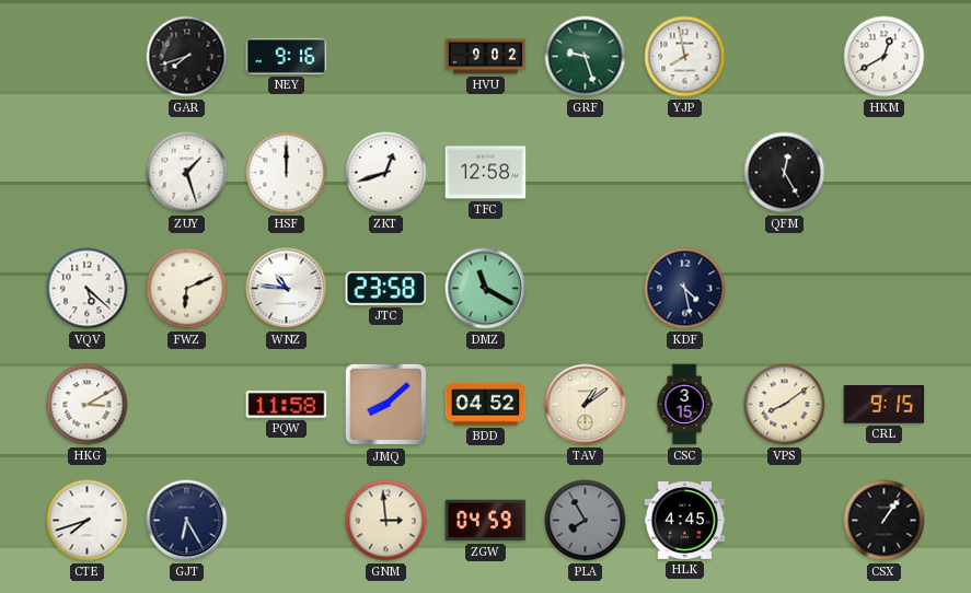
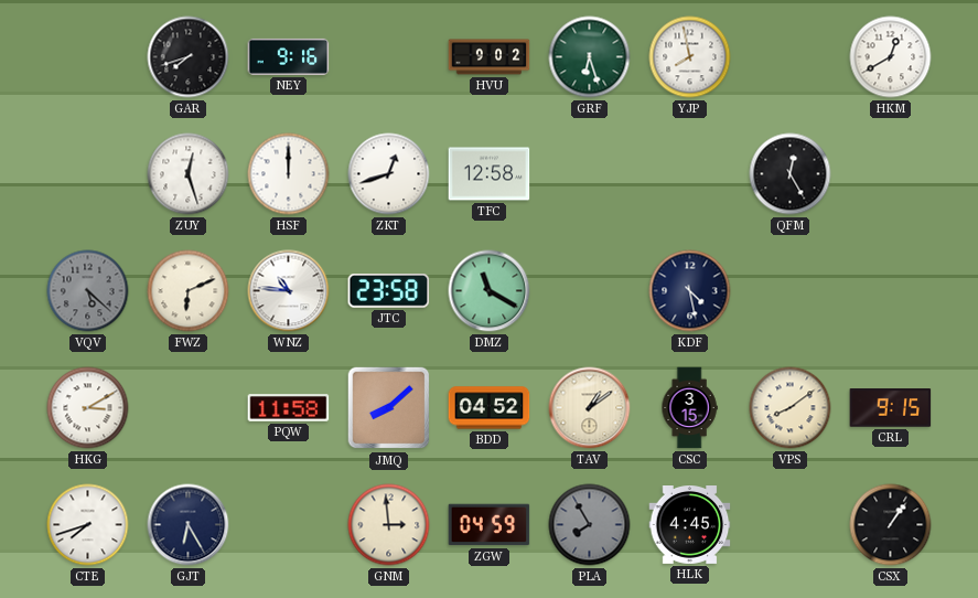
GRF: 9:27 -> 6:27 (590, 57)
ZUY: 1:27 -> 12:27 (189, 174)
VQV dial: white -> grey (88, 291)
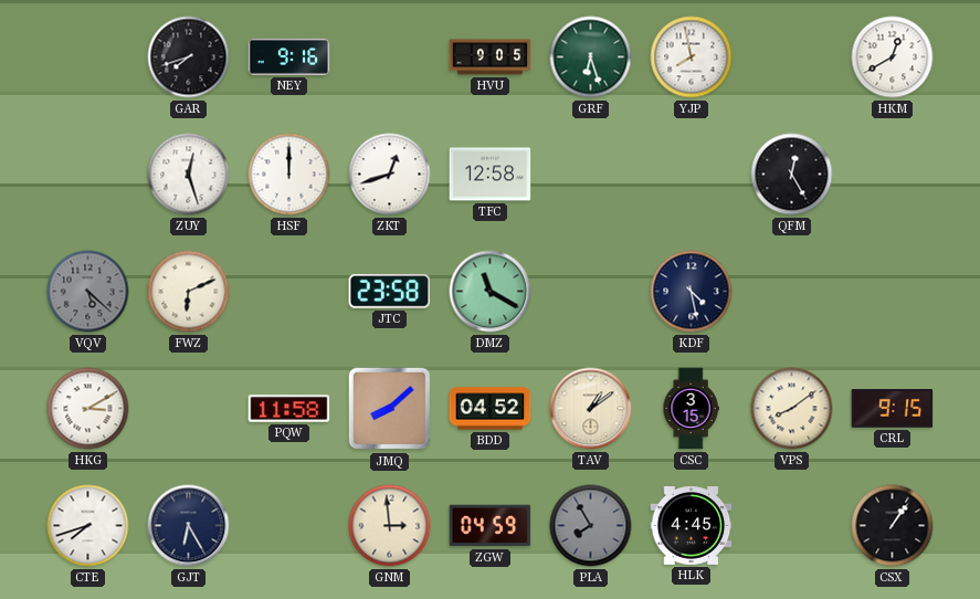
HVU: 9:02 -> 9:05 (491, 57)
WNZ: 10:46 -> none (289, 291)
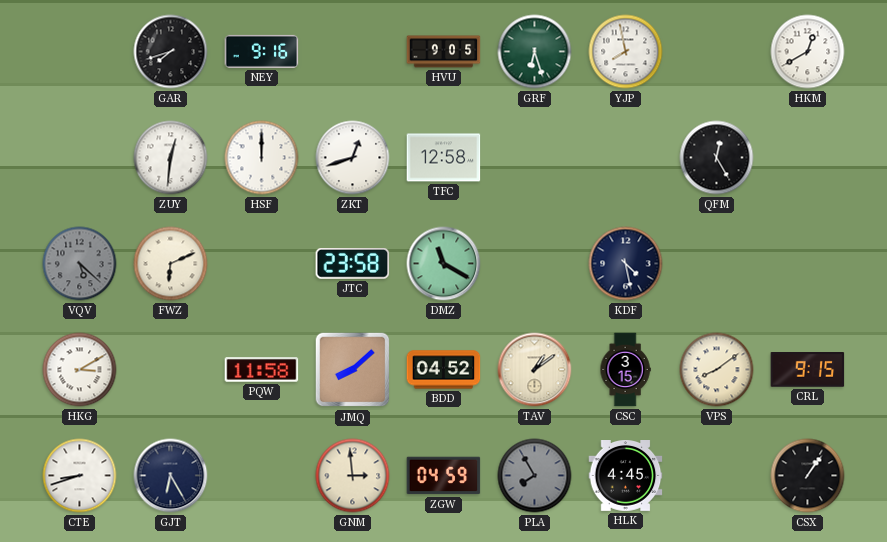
ZUY: 12:27 -> 12:31 (171, 158)
CTE: 7:42 -> 8:42 (80, 476)
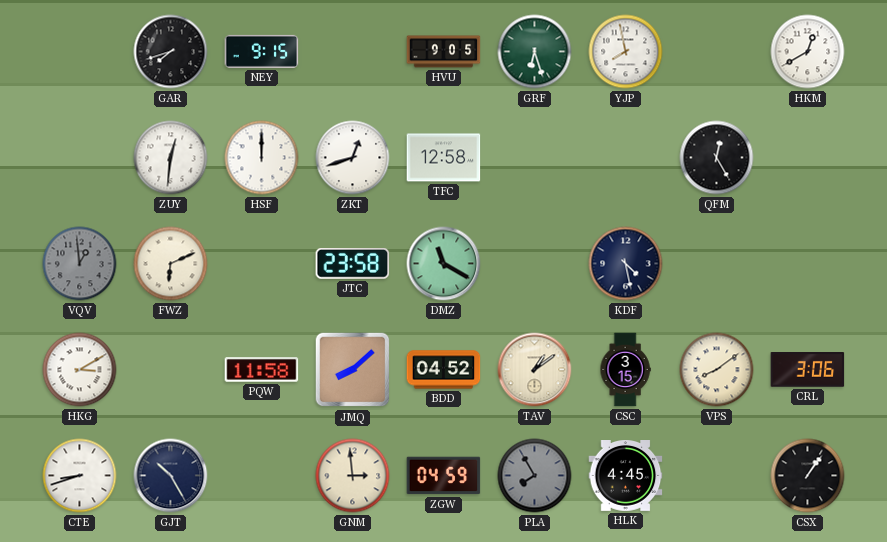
NEY: 9:16 -> 9:15 (262, 51)
VQV: 5:22 -> 12:59 (80, 264)
CRL: 9:15 -> 3:06 (808, 370)
GJT: 6:25 -> 10:25 (171, 476)
